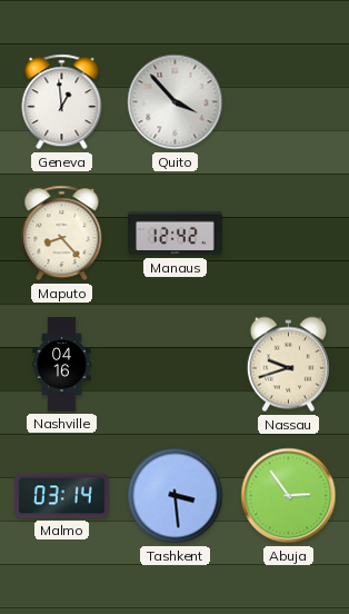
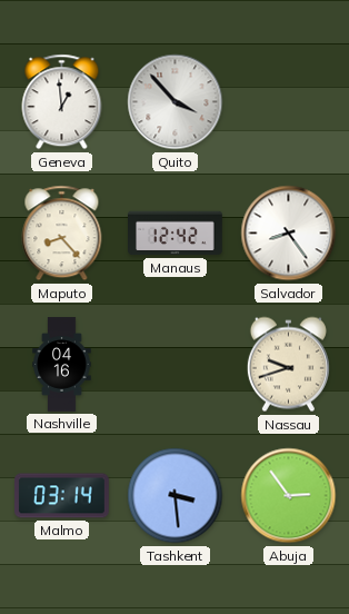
Salvador: none -> 8:24 (289, 234)
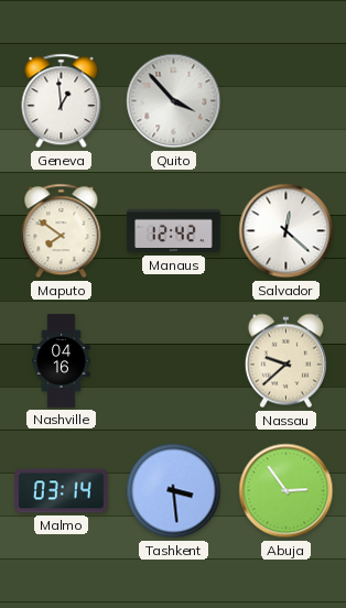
Maputo: 8:23 -> 7:51 (62, 231)
Salvador: 8:24 -> 12:22 (286, 231)
Nassau: 9:42 -> 9:38 (285, 361)
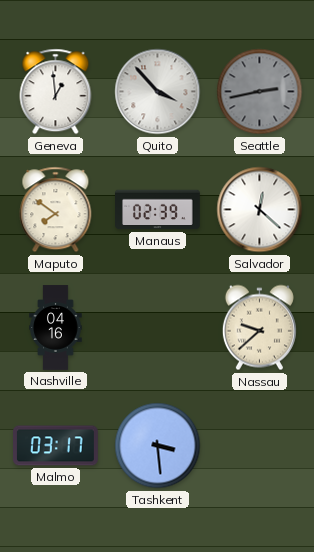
Seattle: none -> 2:43 (260, 92)
Manaus: 12:42 -> 02:39 (158, 210)
Malmo: 03:14 -> 03:17 (56, 446)
Abuja: 2:54 -> none (286, 491)
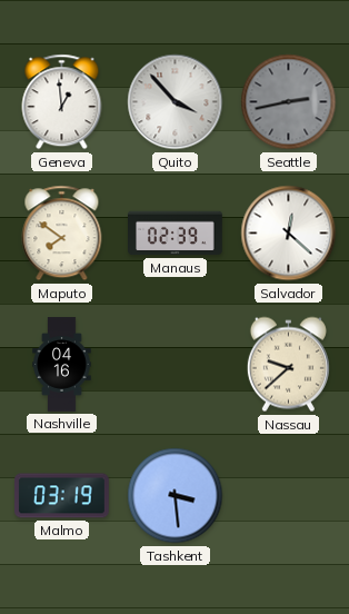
Malmo: 03:17 -> 03:19 (62, 496)
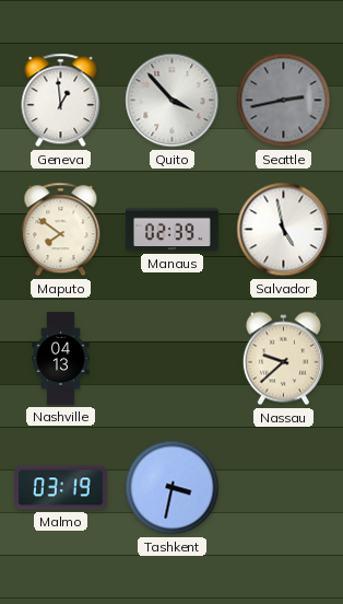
Salvador: 12:22 -> 4:58 (284, 230)
Nashville: 04:16 -> 04:13 (61, 359)
Tashkent: 3:29 -> 3:32 (173, 488)
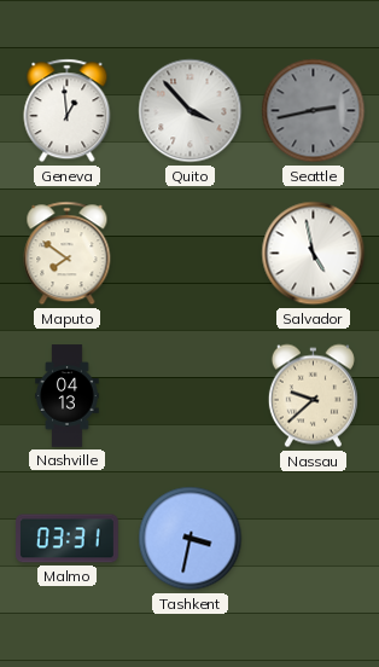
Manaus: 02:39 -> none (173, 230)
Malmo: 03:19 -> 03:31 (68, 539)
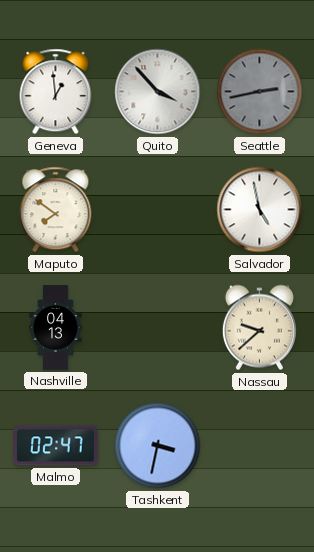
Malmo: 03:31 -> 02:47 (56, 446)
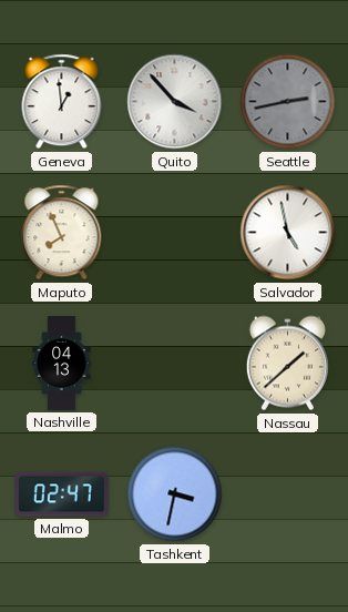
Maputo: 7:51 -> 7:56 (62, 233)
Nassau: 9:38 -> 1:38 (287, 364)
